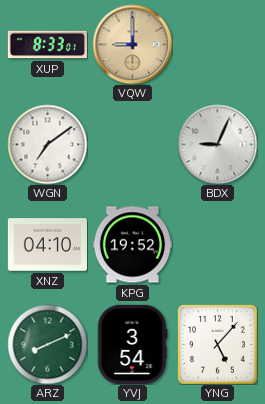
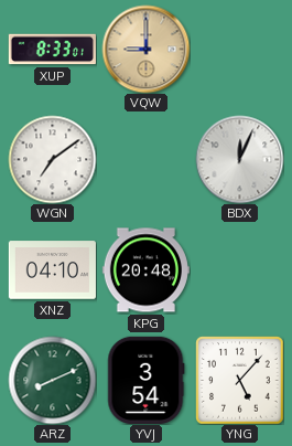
BDX: 9:04 -> 12:04 (239, 159)
KPG: 19:52 -> 20:48 (145, 270)
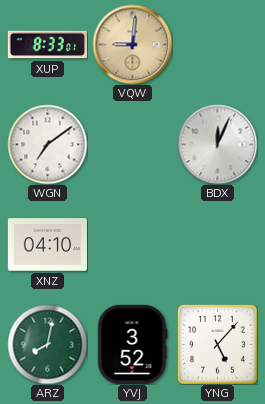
VQW: 9:00 -> 9:01 (132, 44)
KPG: 20:48 -> none (145, 270)
ARZ: 8:11 -> 8:02 (47, 344)
YVJ: 3:54 -> 3:52 (133, 344)
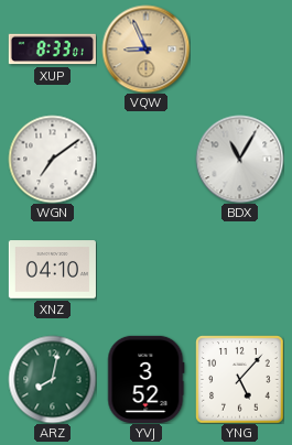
VQW: 9:01 -> 8:56 (145, 48)
BDX: 12:04 -> 11:05 (239, 159)
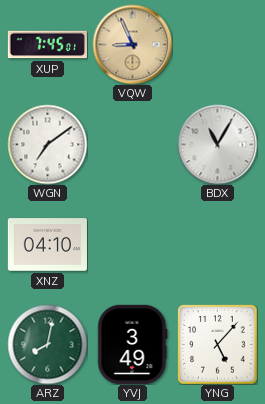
XUP: 8:33 -> 7:45 (47, 45)
YVJ: 3:52 -> 3:49 (133, 344)
